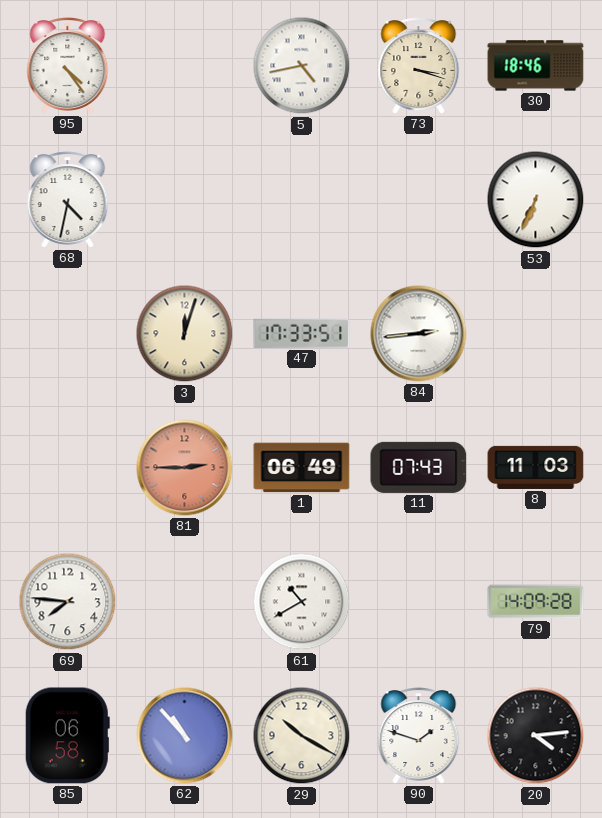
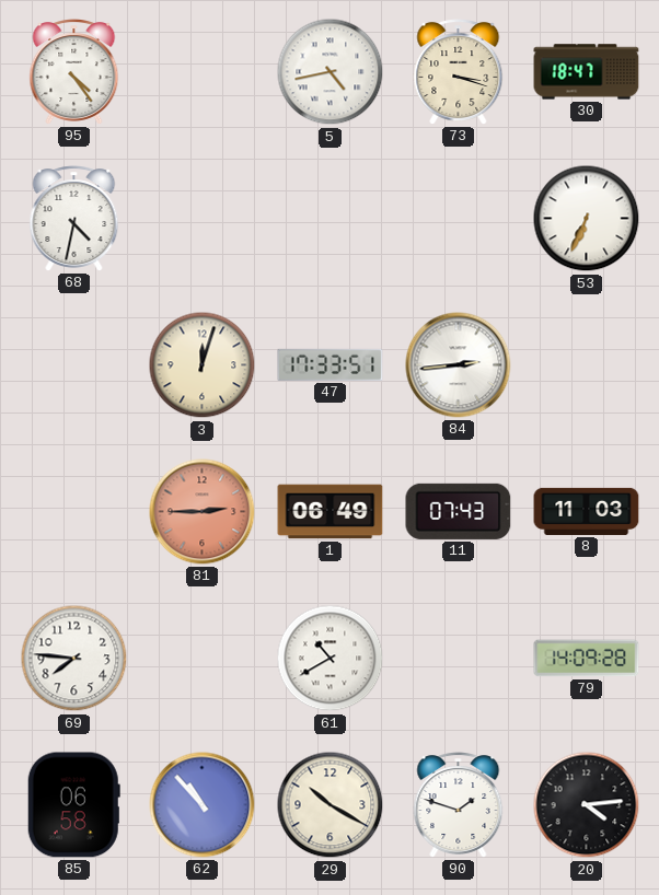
30: 18:46 -> 18:47 (587, 72)
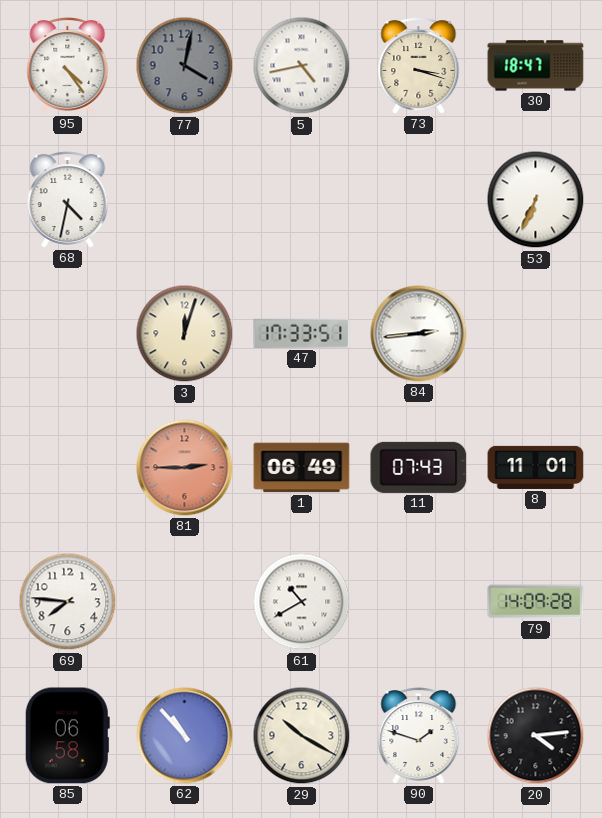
77: none -> 4:02 (185, 66)
8: 11:03 -> 11:01 (536, 467)
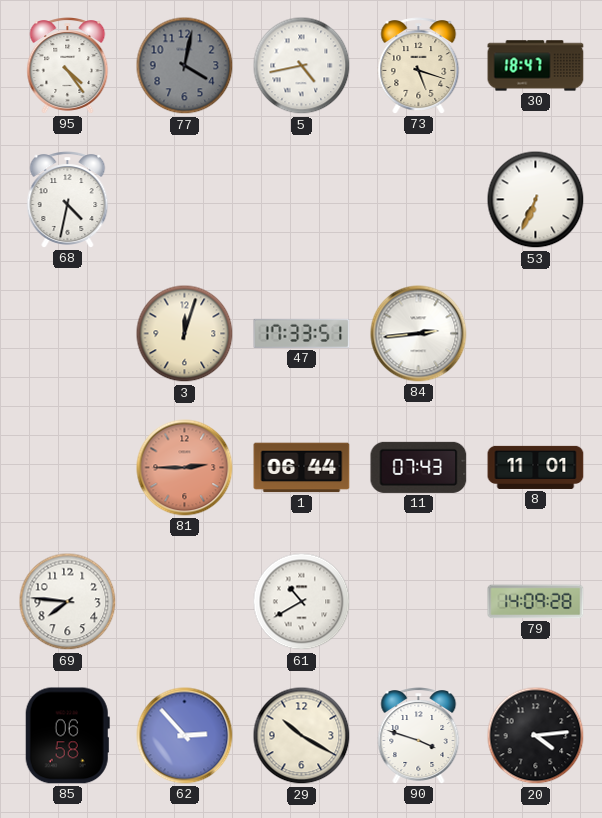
73: 3:18 -> 5:18 (419, 66)
1: 06:49 -> 06:44 (302, 468)
62: 10:53 -> 2:53 (185, 736)
90: 1:48 -> 3:48 (419, 736)
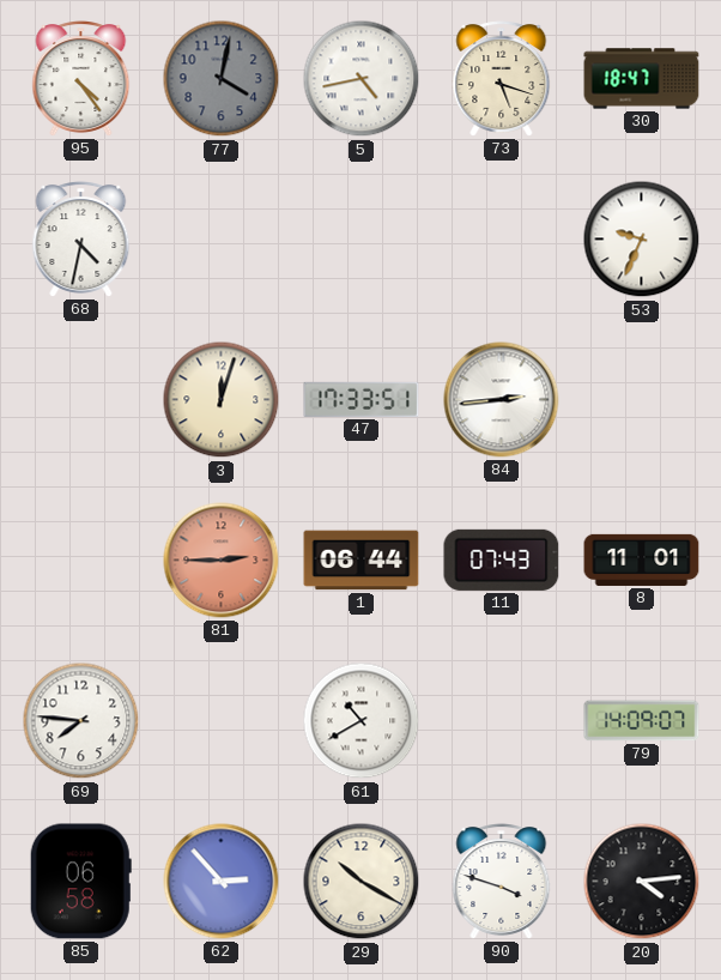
53: 6:34 -> 9:34 (642, 240)
79: 14:09:28 -> 14:09:07 (642, 721)
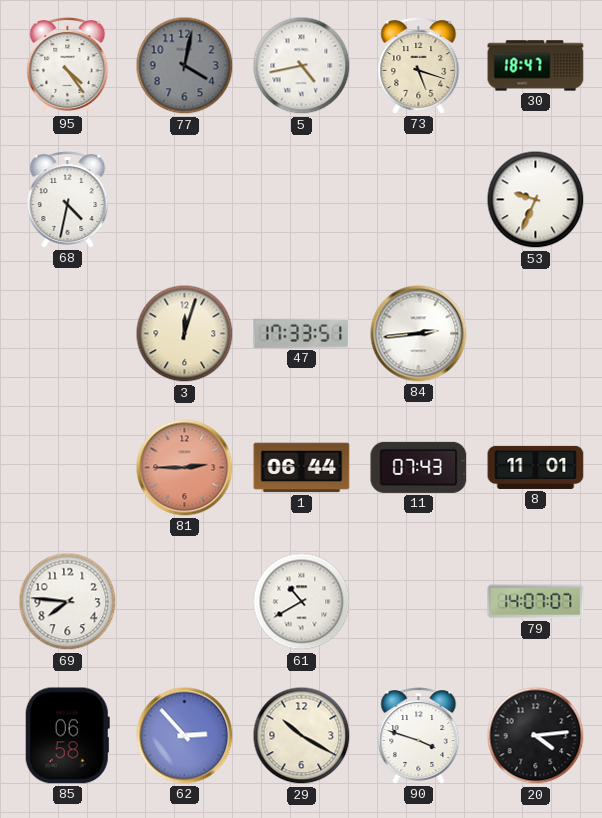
79: 14:09 -> 14:07 (536, 602)
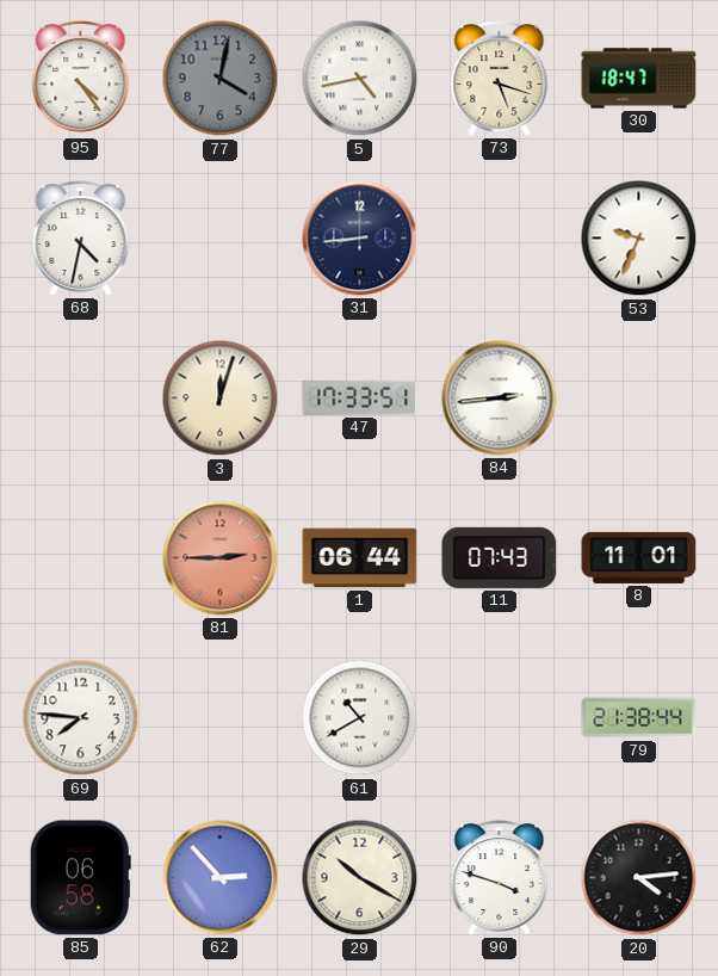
31: none -> 8:44 (360, 239)
79: 14:07 -> 21:38 (639, 718)
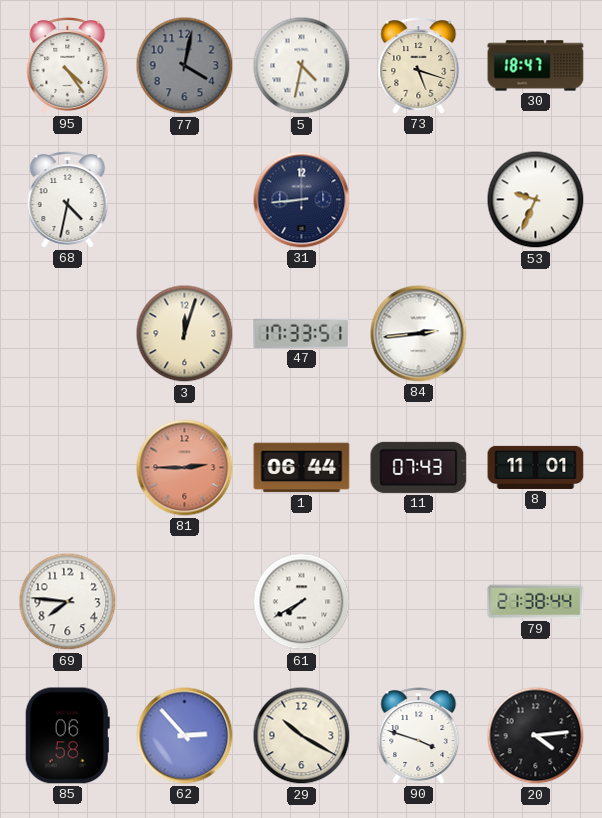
5: 4:43 -> 4:32 (302, 66)
61: 10:40 -> 7:40 (302, 602)
